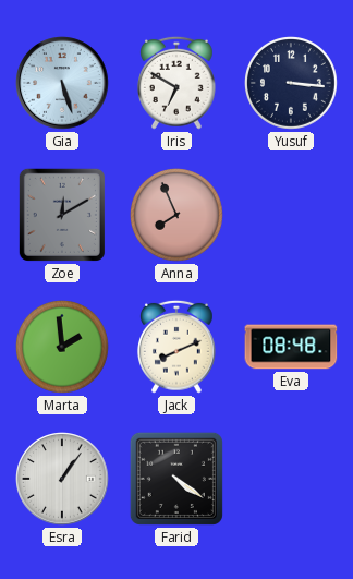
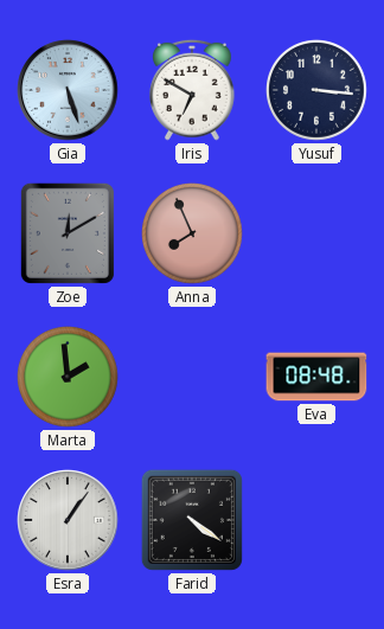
Jack: 8:11 -> none (178, 347)
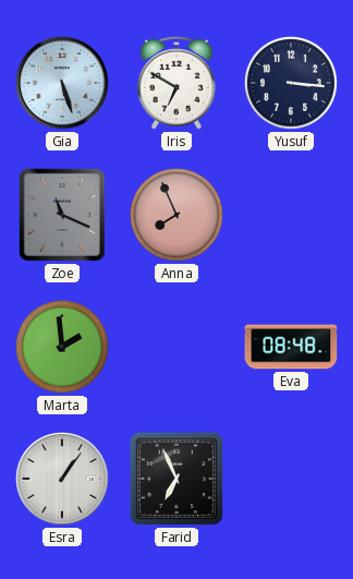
Zoe: 12:10 -> 11:19 (62, 215)
Farid: 4:21 -> 6:56 (176, 479)
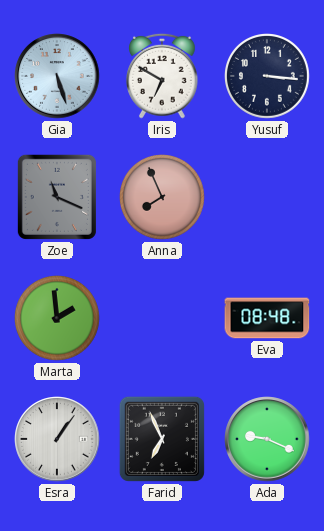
Ada: none -> 9:19 (267, 439)
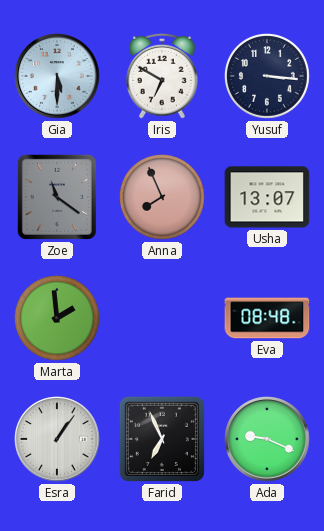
Gia: 5:27 -> 5:30 (57, 76)
Zoe: 11:19 -> 11:21 (57, 197)
Usha: none -> 13:07 (267, 197)
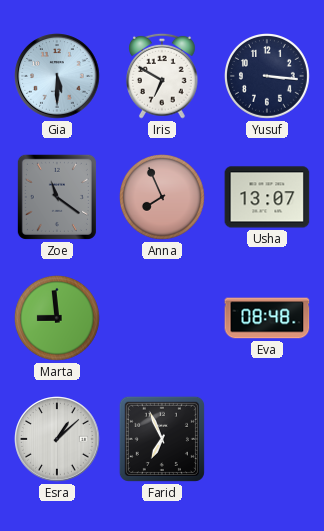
Marta: 1:59 -> 8:59 (58, 319)
Esra: 1:06 -> 1:08 (57, 439)
Ada: 9:19 -> none (267, 439)
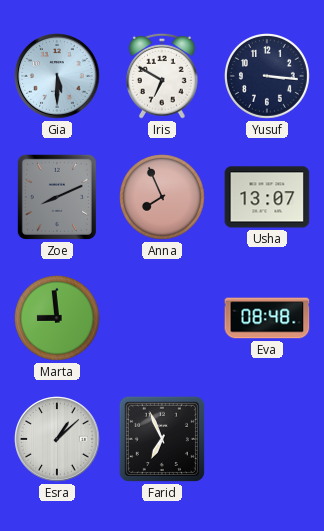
Zoe: 11:21 -> 8:11 (57, 197)
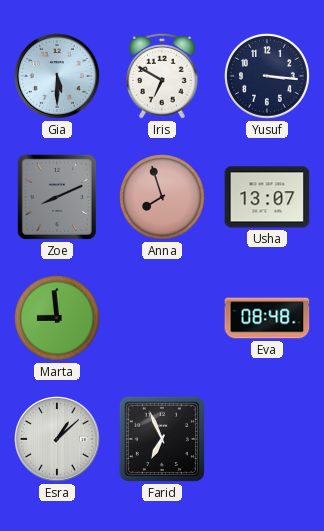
Anna: 7:56 -> 7:57 (163, 198)
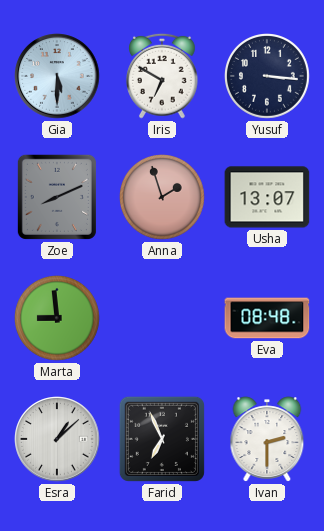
Anna: 7:57 -> 1:57 (163, 198)
Ivan: none -> 2:30 (267, 439)
